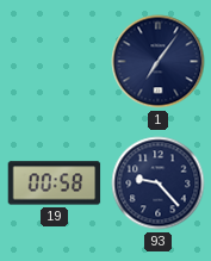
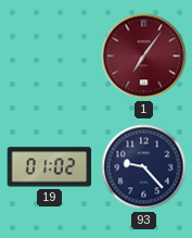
1 dial: navy -> burgundy (144, 57)
19: 00:58 -> 01:02 (50, 167)
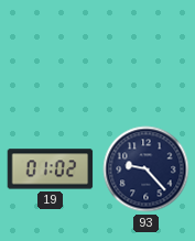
1: 7:06 -> none (144, 57)
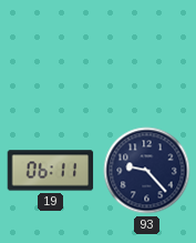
19: 01:02 -> 06:11 (51, 171)
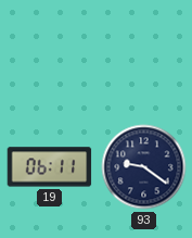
93: 9:23 -> 9:21 (144, 167)
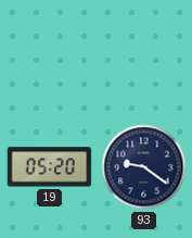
19: 06:11 -> 05:20 (50, 167)
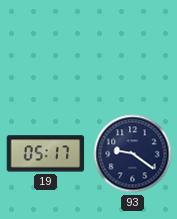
19: 05:20 -> 05:17 (46, 154)
